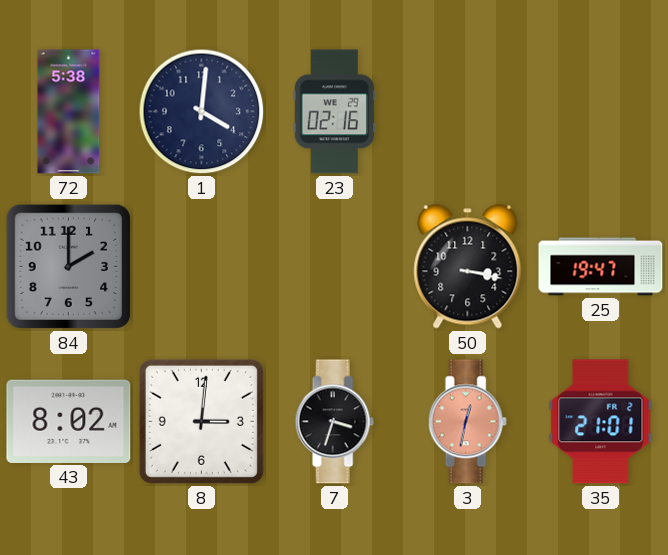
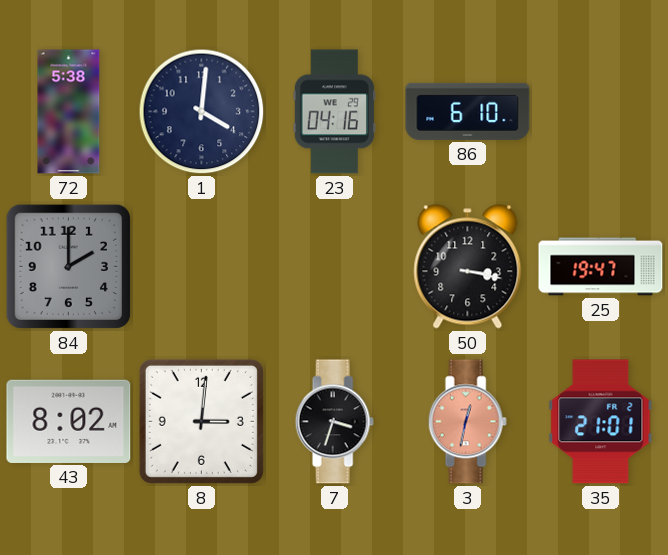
23: 02:16 -> 04:16 (334, 112)
86: none -> 6:10 (468, 111)
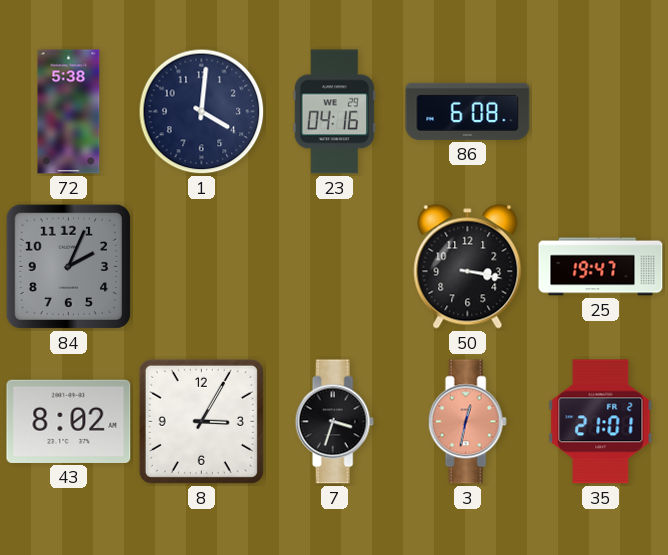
86: 6:10 -> 6:08 (468, 111)
84: 2:00 -> 2:04 (68, 266)
8: 3:01 -> 3:05 (201, 421)
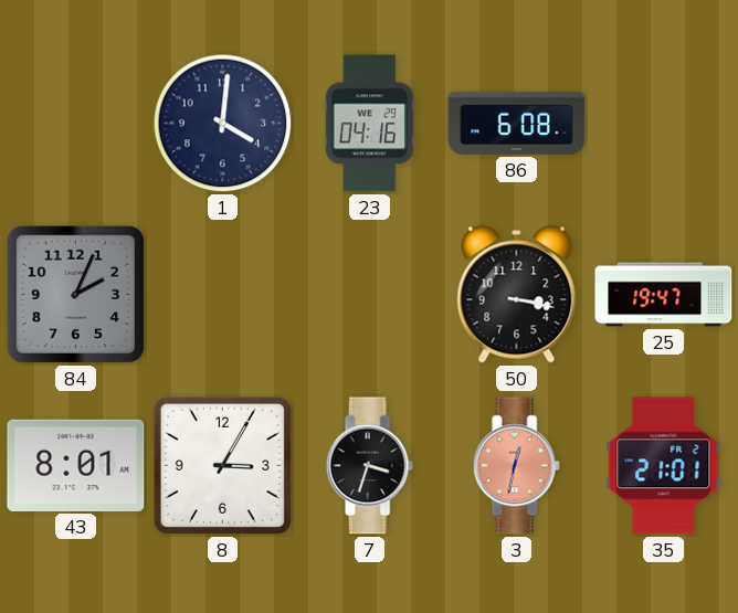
72: 5:38 -> none (69, 112)
43: 8:02 -> 8:01 (76, 465)
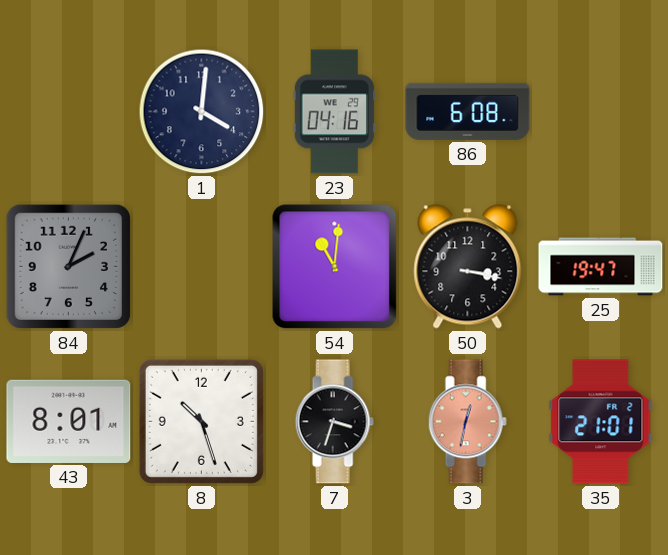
54: none -> 11:01 (335, 267)
8: 3:05 -> 10:27 (201, 421)
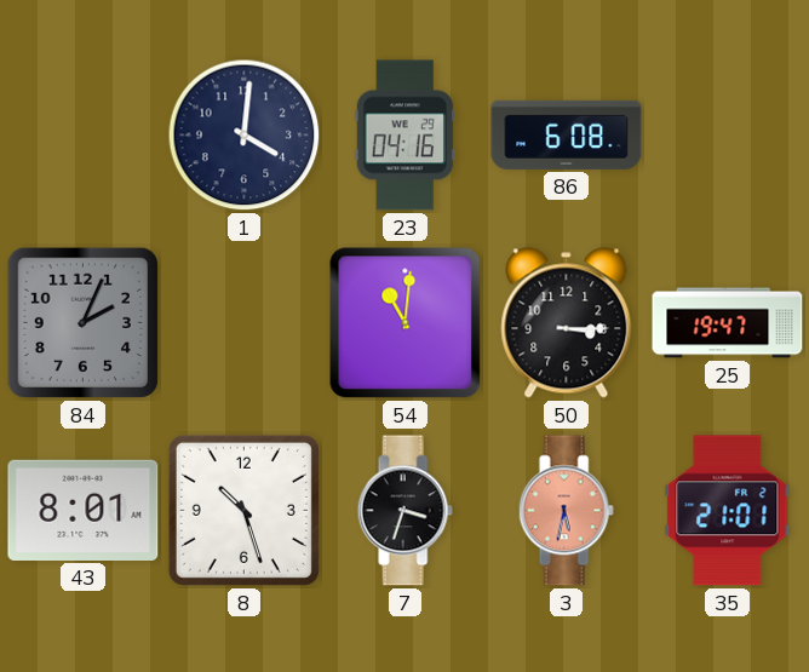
50: 3:17 -> 3:15 (567, 323)
3: 12:32 -> 5:32 (566, 511)
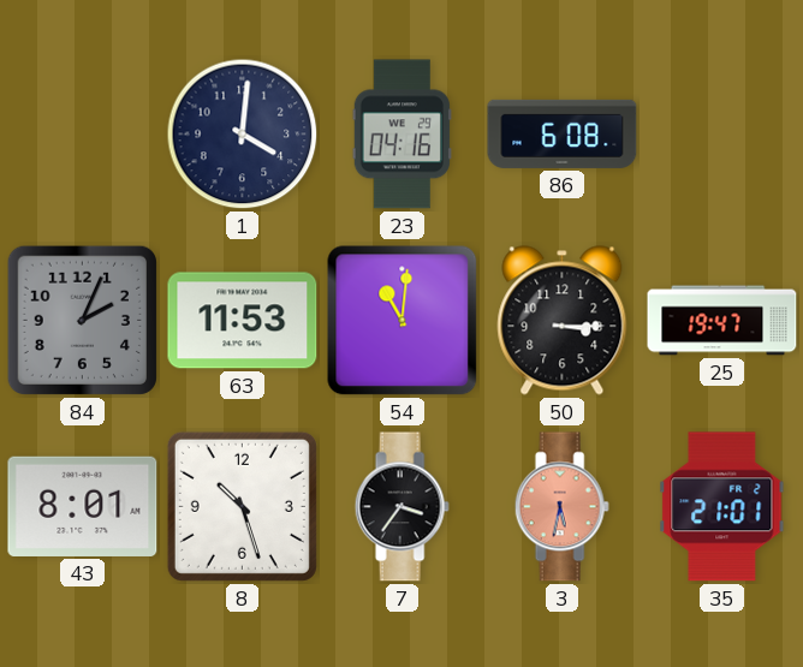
63: none -> 11:53 (243, 321)
7: 3:33 -> 3:36 (401, 507)
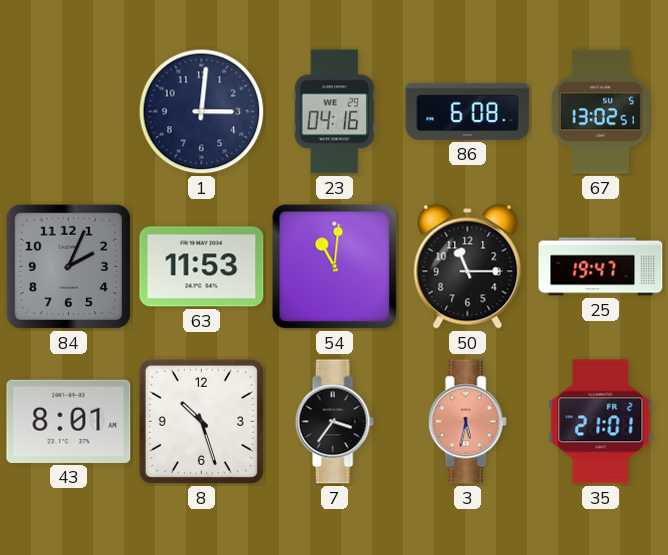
1: 4:01 -> 3:01 (202, 112)
67: none -> 13:02 (600, 112)
50: 3:15 -> 11:15 (468, 267)
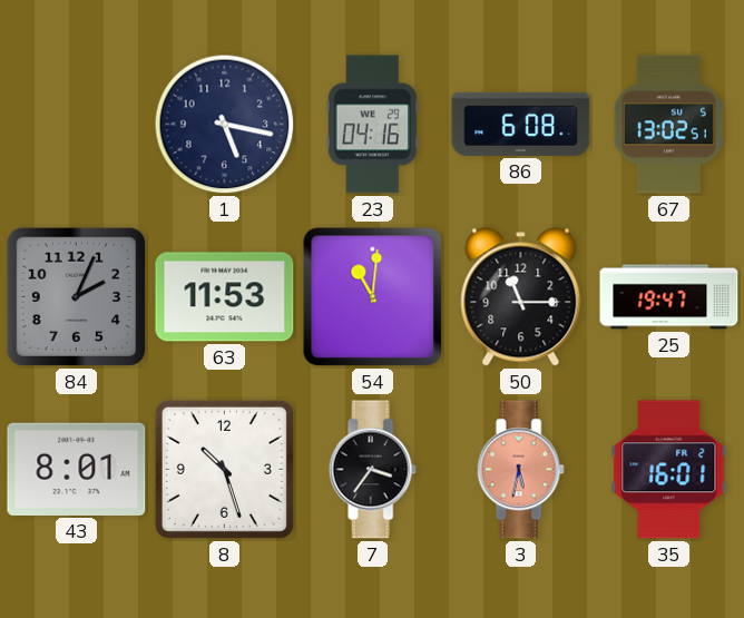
1: 3:01 -> 5:17 (225, 125)
35: 21:01 -> 16:01 (669, 470)
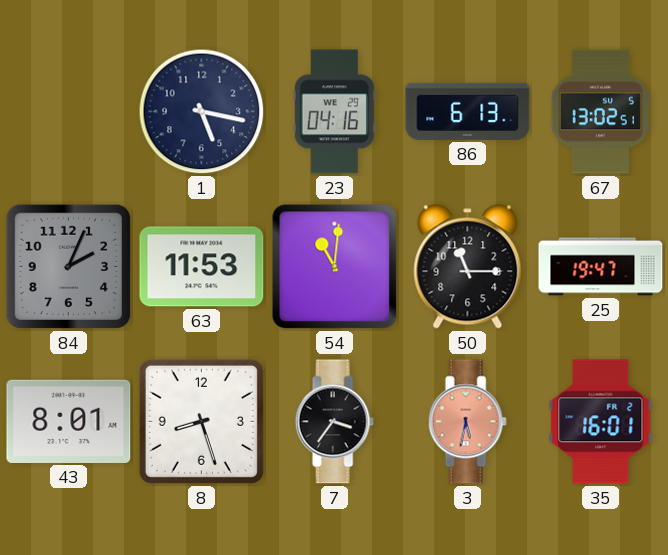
86: 6:08 -> 6:13 (468, 111)
8: 10:27 -> 8:27 (201, 421)
